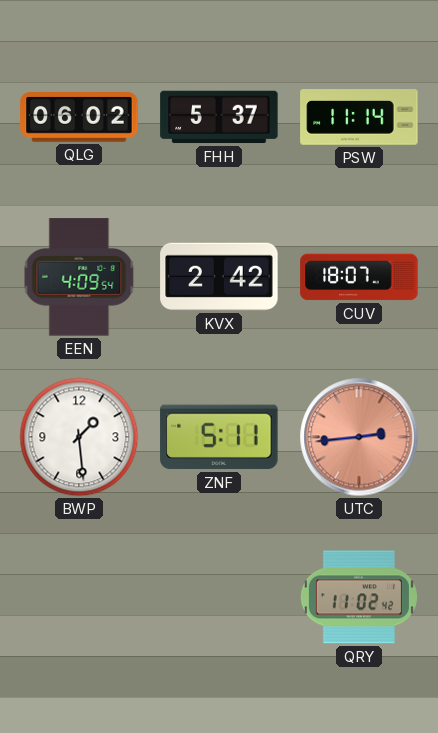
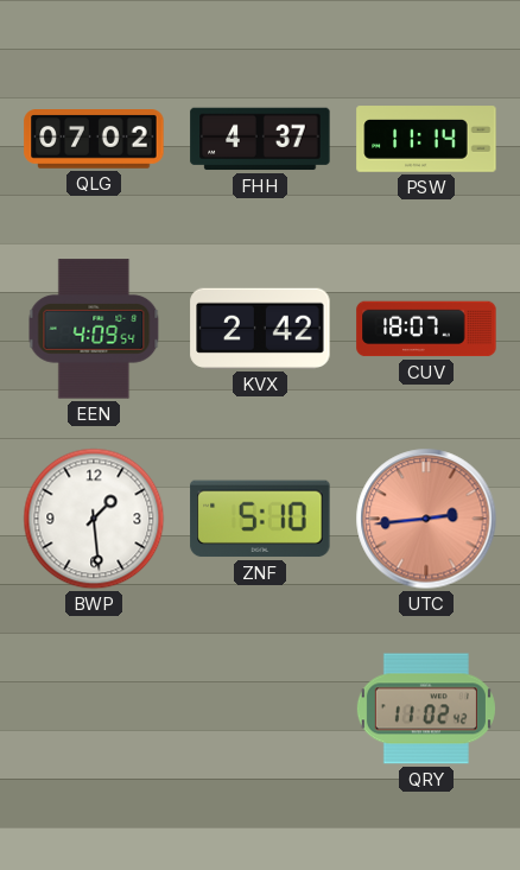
QLG: 06:02 -> 07:02 (94, 139)
FHH: 5:37 -> 4:37 (260, 139)
ZNF: 5:11 -> 5:10 (260, 519)
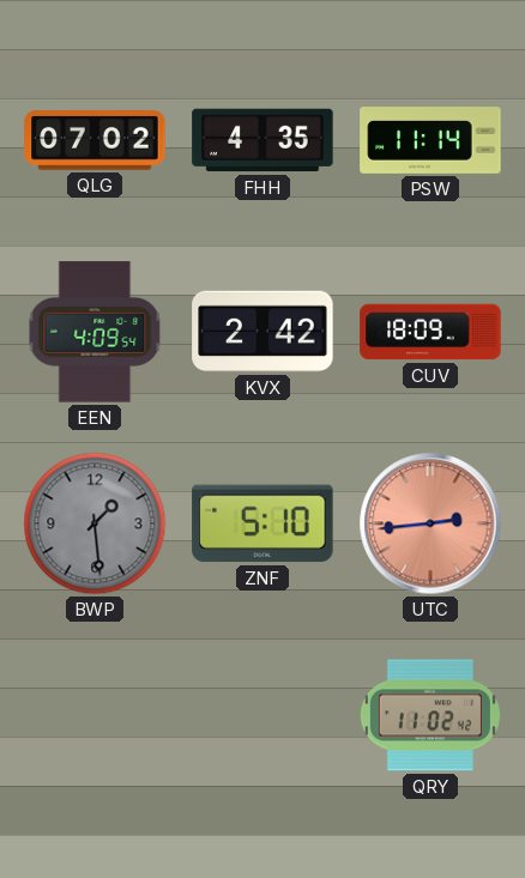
FHH: 4:37 -> 4:35 (262, 140)
CUV: 18:07 -> 18:09 (430, 332)
BWP dial: white -> grey (95, 523)
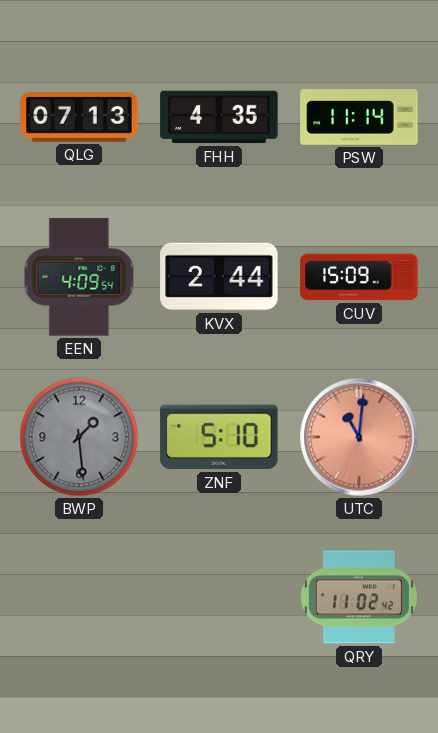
QLG: 07:02 -> 07:13 (79, 117)
KVX: 2:42 -> 2:44 (219, 277)
CUV: 18:09 -> 15:09 (359, 277)
UTC: 2:44 -> 11:01 (359, 437)
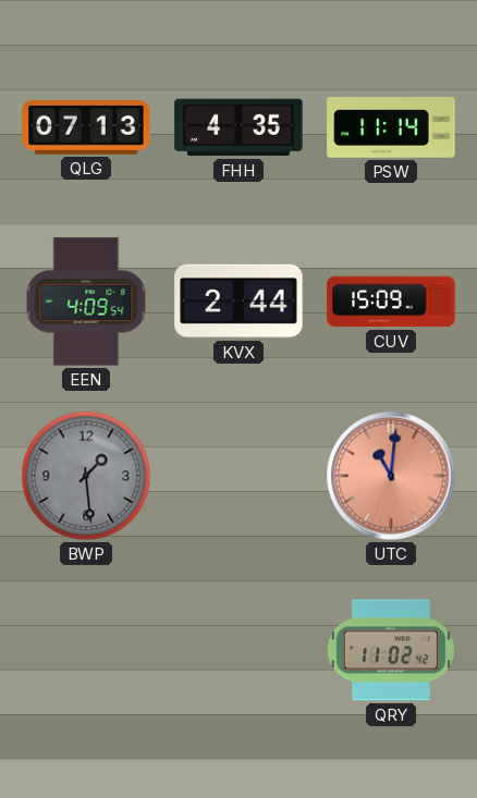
ZNF: 5:10 -> none (219, 437)
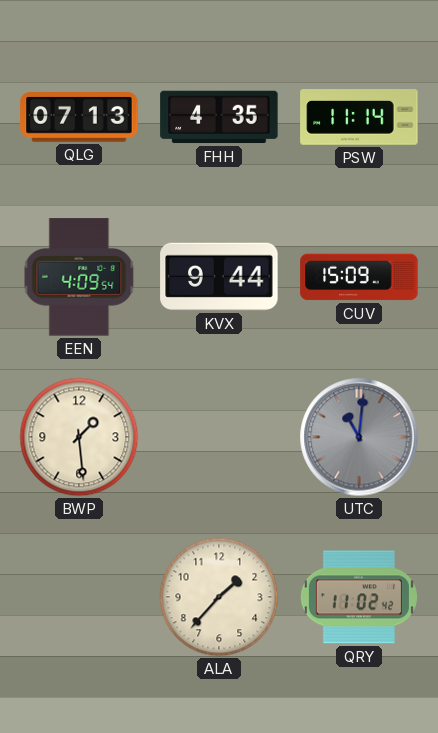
KVX: 2:44 -> 9:44 (219, 277)
BWP dial: grey -> cream (79, 437)
UTC dial: salmon -> grey (359, 437)
ALA: none -> 1:37 (219, 597)
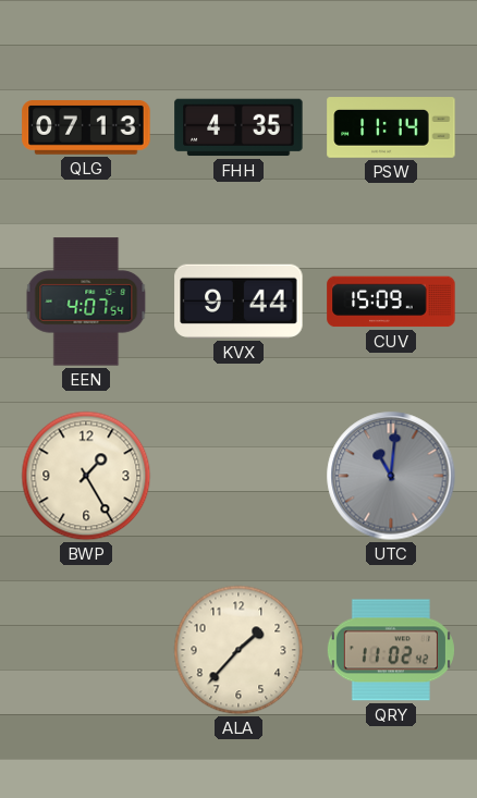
EEN: 4:09 -> 4:07 (86, 302)
BWP: 1:29 -> 1:25 (86, 476)
